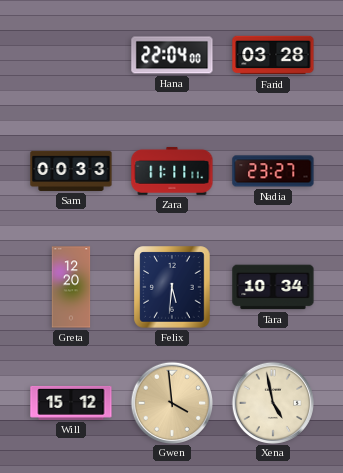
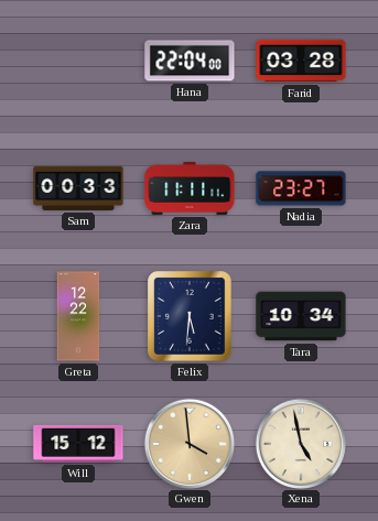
Greta: 12:20 -> 12:22 (78, 316)
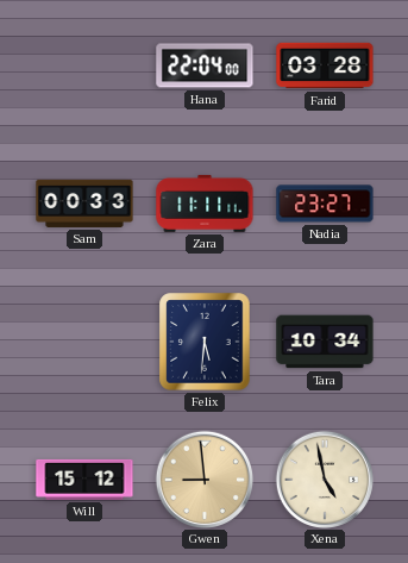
Greta: 12:22 -> none (78, 316)
Gwen: 3:59 -> 8:59 (203, 478)
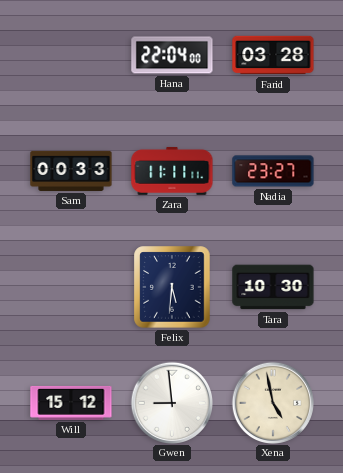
Tara: 10:34 -> 10:30 (273, 287)
Gwen dial: champagne -> white (171, 402)
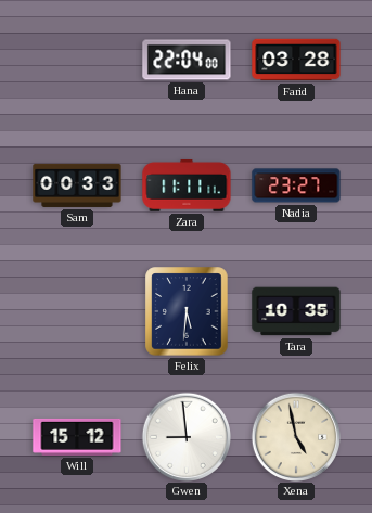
Tara: 10:30 -> 10:35 (296, 311)
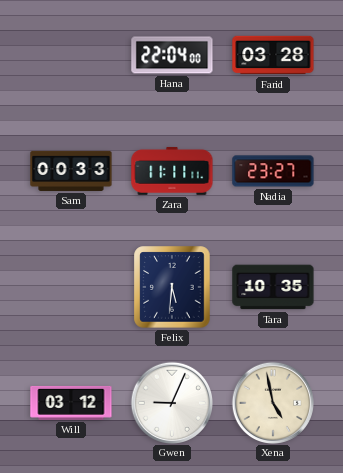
Will: 15:12 -> 03:12 (71, 403)
Gwen: 8:59 -> 9:04 (171, 402)
